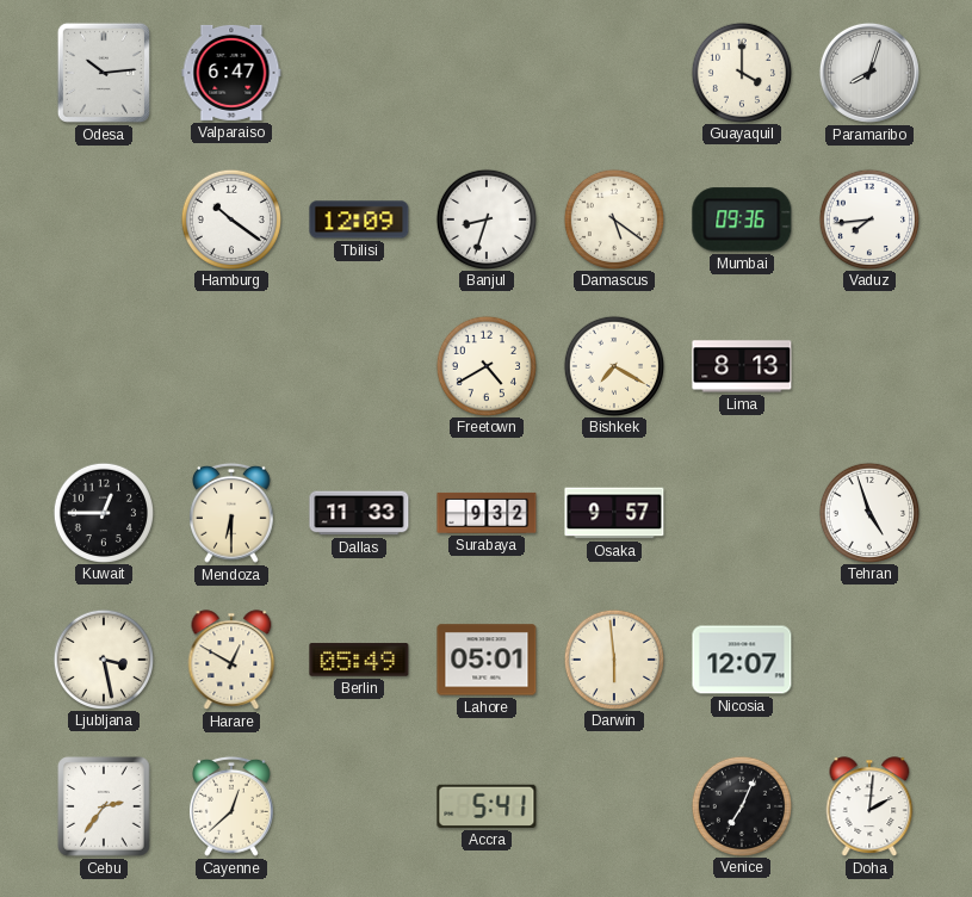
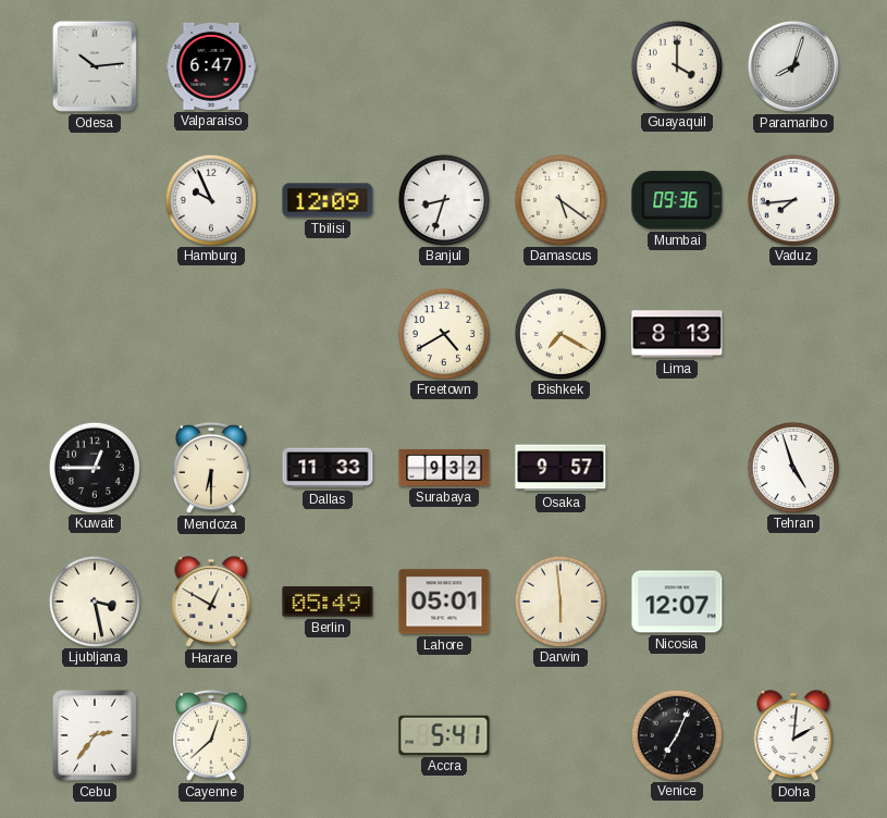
Hamburg: 10:21 -> 9:56 (210, 199)
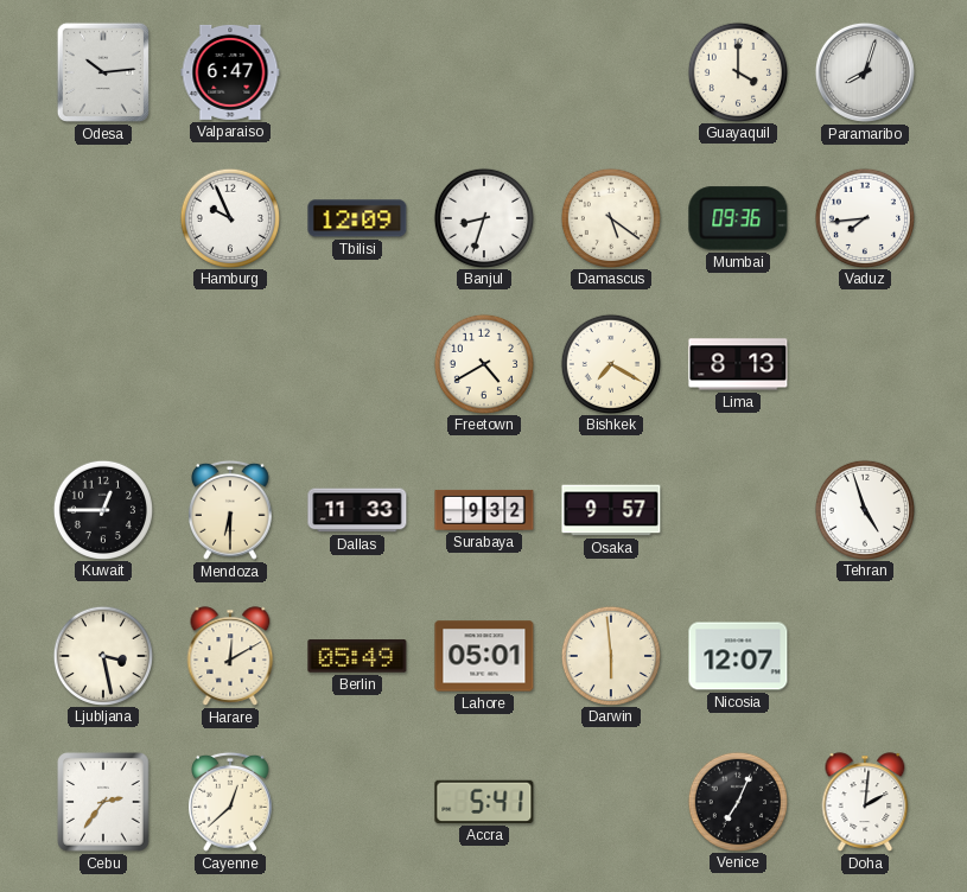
Harare: 12:50 -> 12:10 (230, 656)
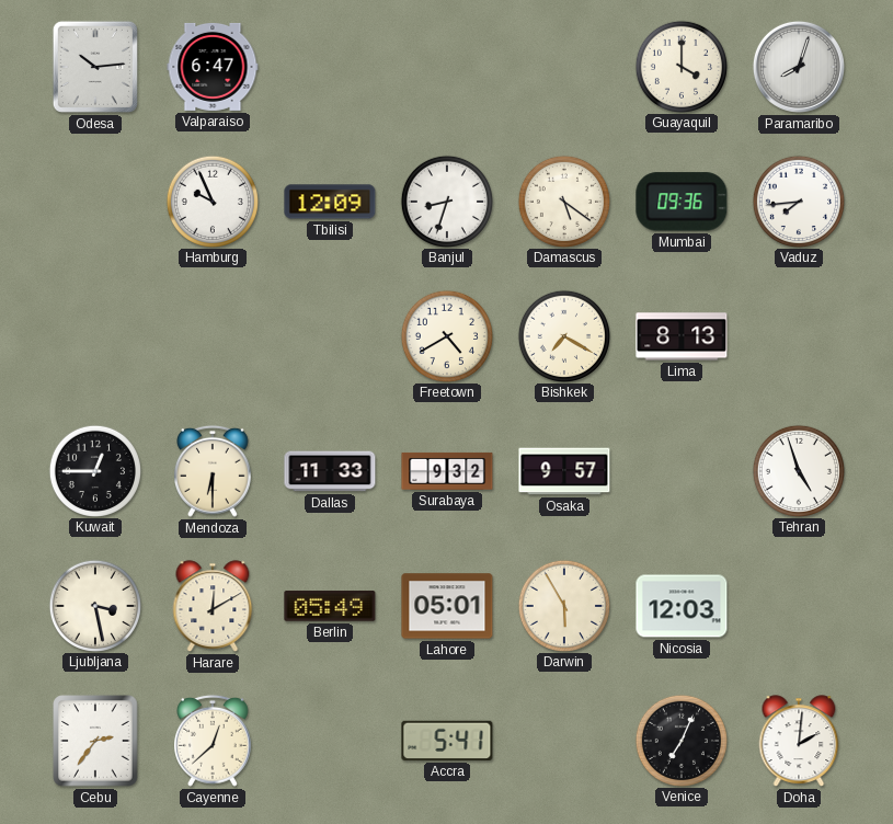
Darwin: 5:59 -> 5:55 (563, 605)
Nicosia: 12:07 -> 12:03 (682, 606)
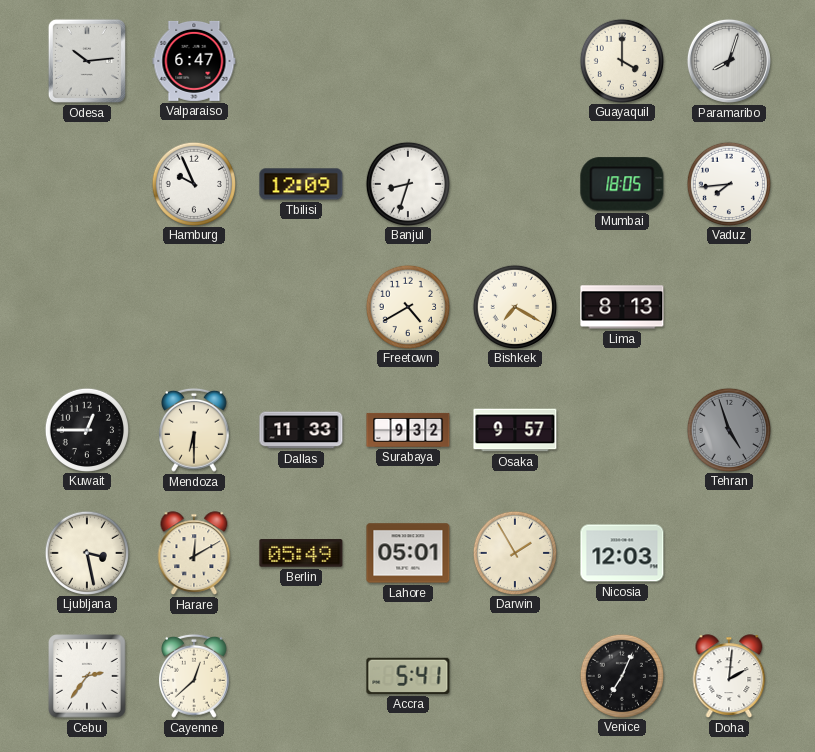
Damascus: 5:21 -> none (563, 201)
Mumbai: 09:36 -> 18:05 (622, 184)
Tehran dial: white -> grey (728, 429)
Darwin: 5:55 -> 1:55 (514, 552)
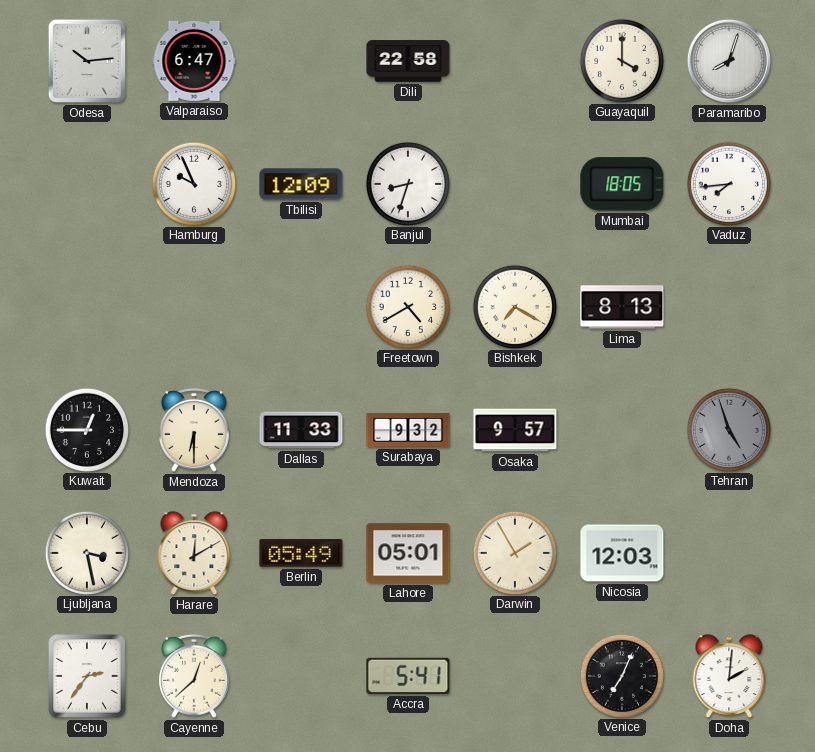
Dili: none -> 22:58 (408, 61)
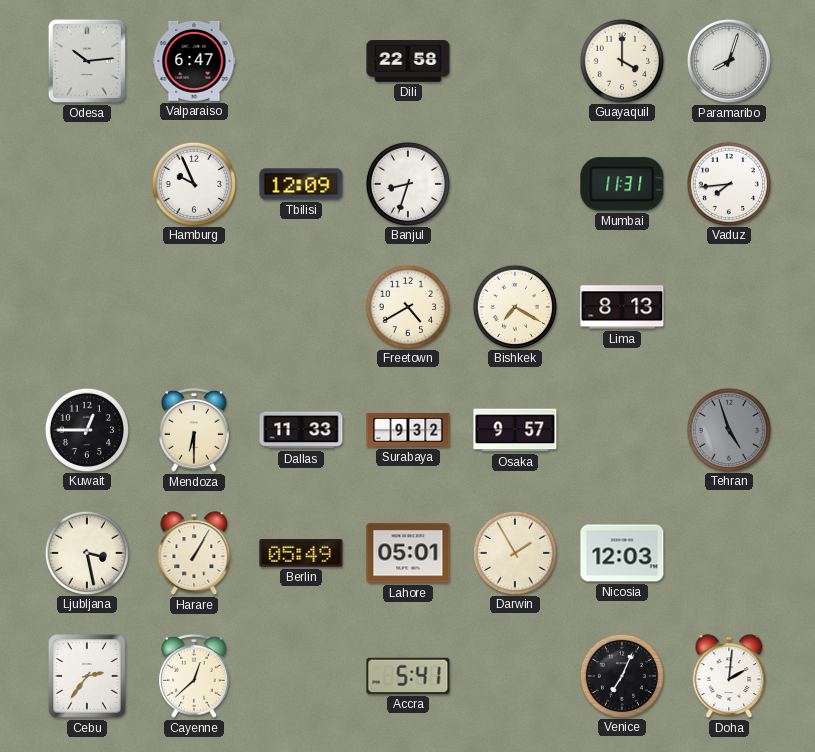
Mumbai: 18:05 -> 11:31 (622, 184)
Harare: 12:10 -> 1:05 (194, 553)
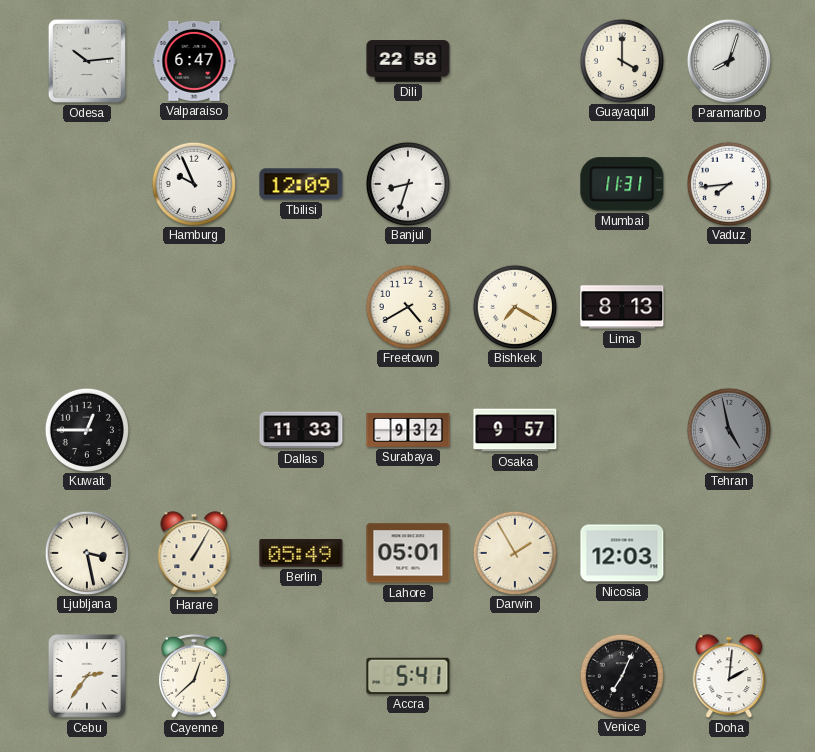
Mendoza: 6:30 -> none (195, 430)
Tehran: 4:57 -> 4:58 (728, 429)
